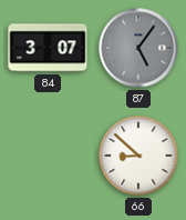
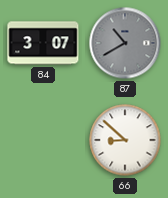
87: 5:06 -> 10:40 (125, 43)
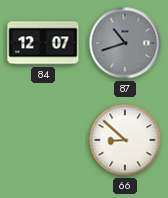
84: 3:07 -> 12:07 (43, 43)
87: 10:40 -> 10:42 (125, 43)
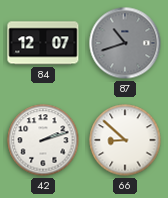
42: none -> 2:12 (43, 140)
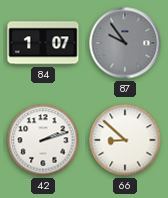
84: 12:07 -> 1:07 (43, 43)
87: 10:42 -> 9:54 (125, 43)
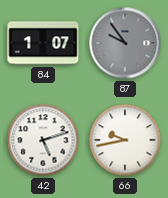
42: 2:12 -> 5:12 (43, 140)
66: 8:52 -> 9:43 (125, 140)
